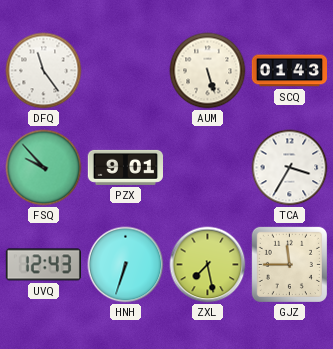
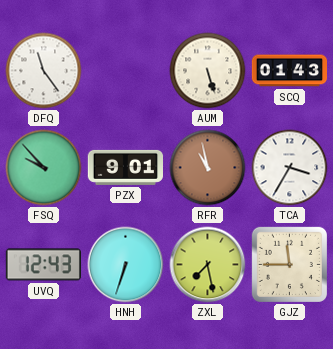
RFR: none -> 10:58 (208, 168)
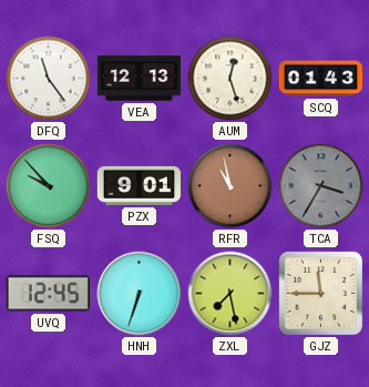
VEA: none -> 12:13 (139, 79)
AUM: 5:27 -> 12:27 (230, 79)
TCA dial: white -> grey (321, 186)
UVQ: 12:43 -> 12:45 (48, 294)
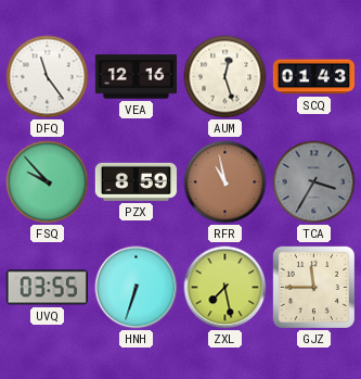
VEA: 12:13 -> 12:16 (136, 77)
PZX: 9:01 -> 8:59 (136, 181)
UVQ: 12:45 -> 03:55 (47, 288)
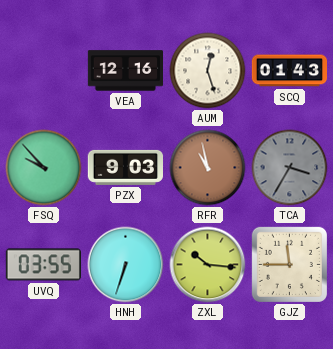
DFQ: 11:24 -> none (48, 77)
PZX: 8:59 -> 9:03 (125, 167)
ZXL: 7:28 -> 10:16 (208, 265)
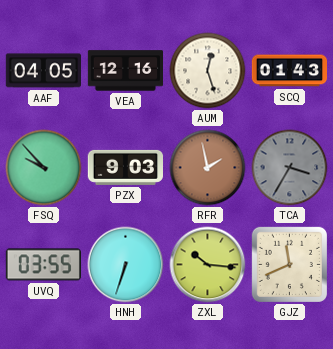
AAF: none -> 04:05 (43, 71)
RFR: 10:58 -> 1:58 (208, 168)
GJZ: 11:45 -> 11:41 (289, 264)
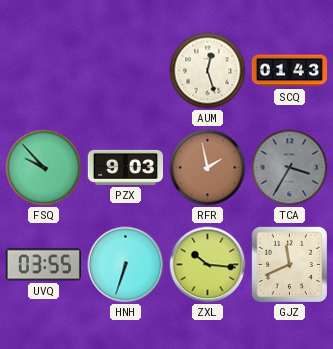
AAF: 04:05 -> none (43, 71)
VEA: 12:16 -> none (125, 71)
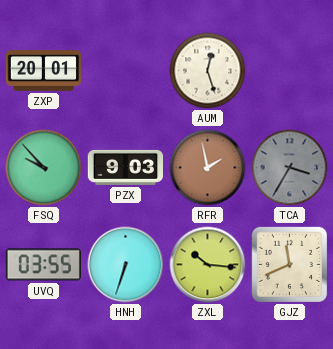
ZXP: none -> 20:01 (43, 71)
SCQ: 01:43 -> none (289, 71)
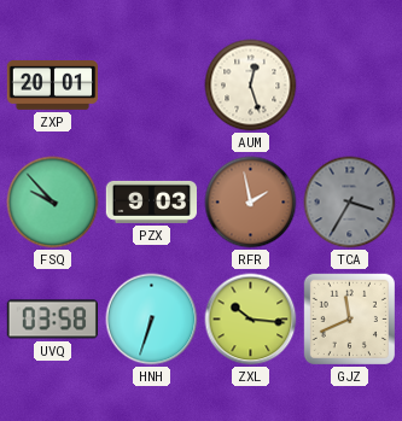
UVQ: 03:55 -> 03:58 (52, 320)
